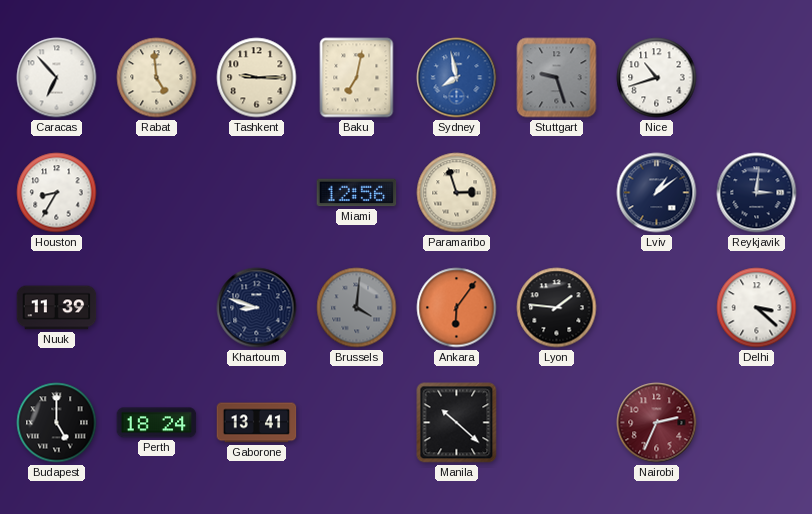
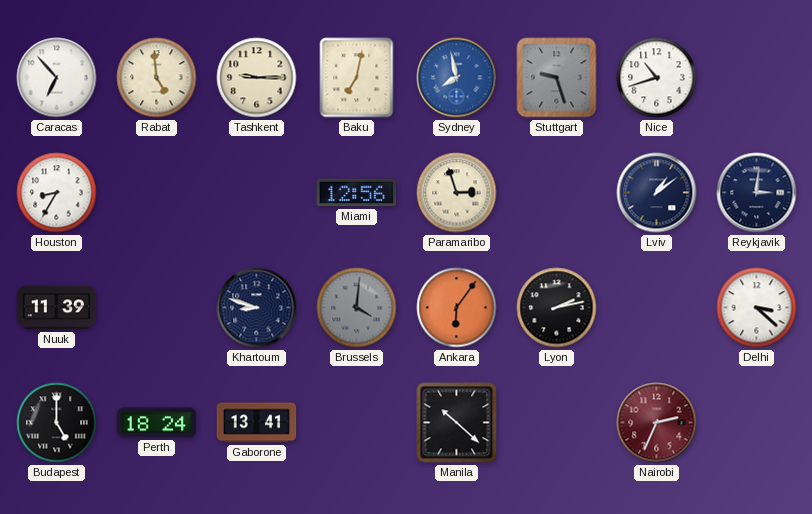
Lyon: 1:46 -> 2:13 (557, 308)
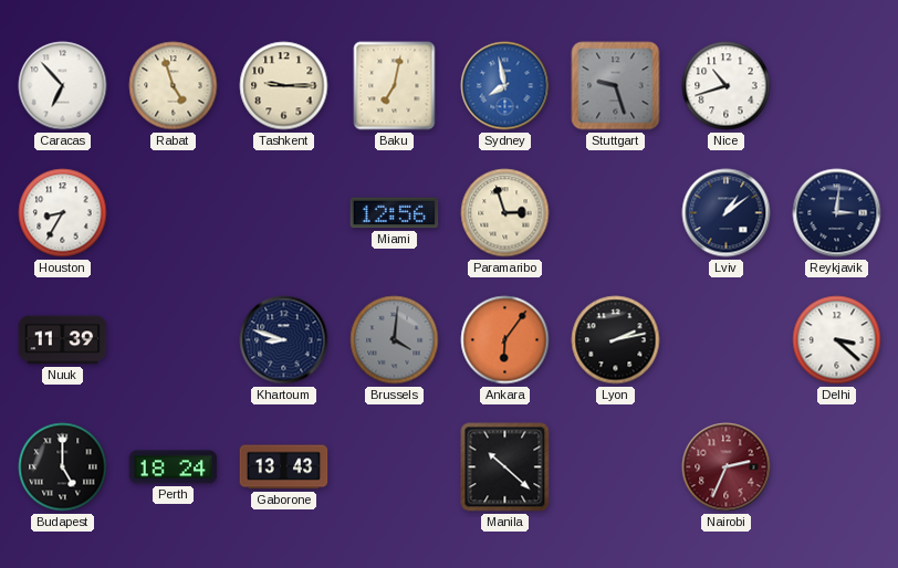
Rabat: 4:59 -> 4:57 (174, 86)
Gaborone: 13:41 -> 13:43 (284, 467)
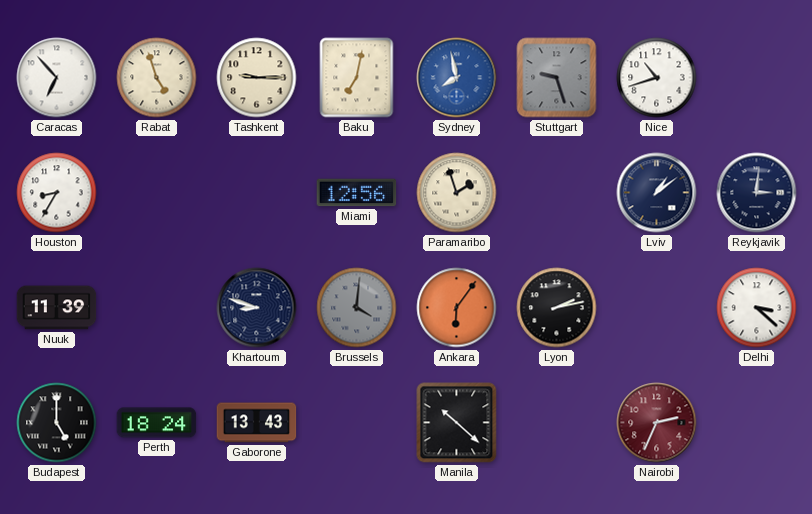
Paramaribo: 2:57 -> 1:57 (457, 193)
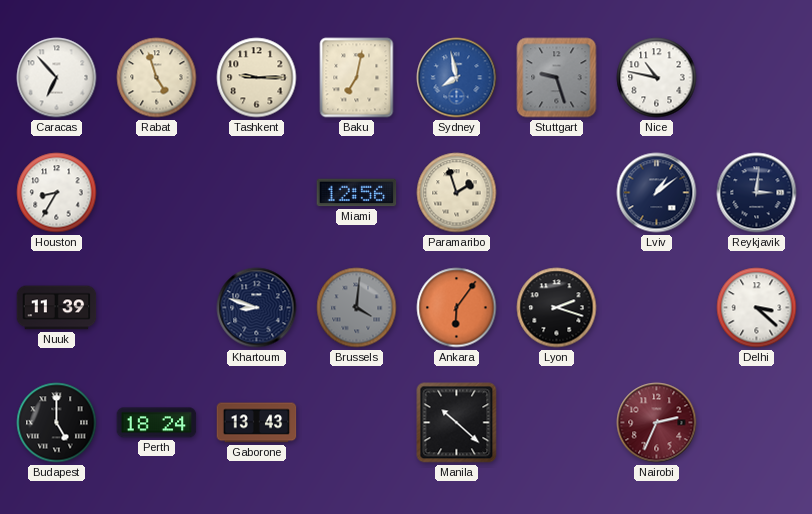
Nice: 10:42 -> 10:47 (657, 78)
Lyon: 2:13 -> 2:18 (557, 308)
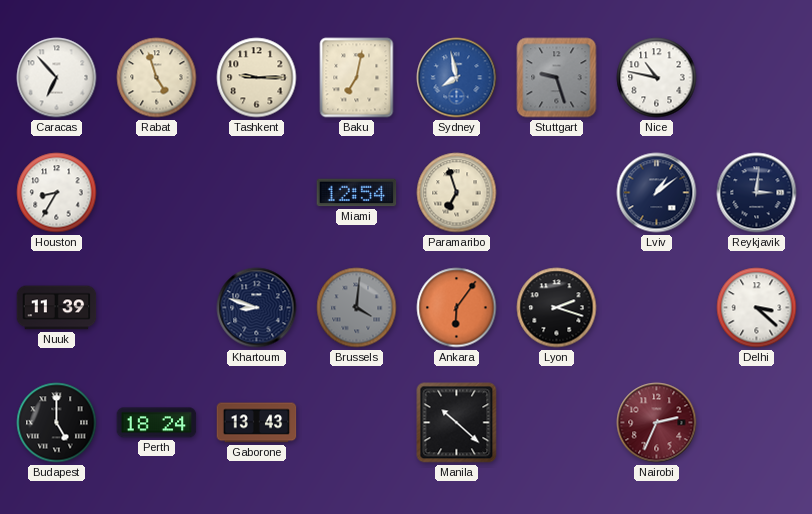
Miami: 12:56 -> 12:54 (357, 193)
Paramaribo: 1:57 -> 6:57 (457, 193)
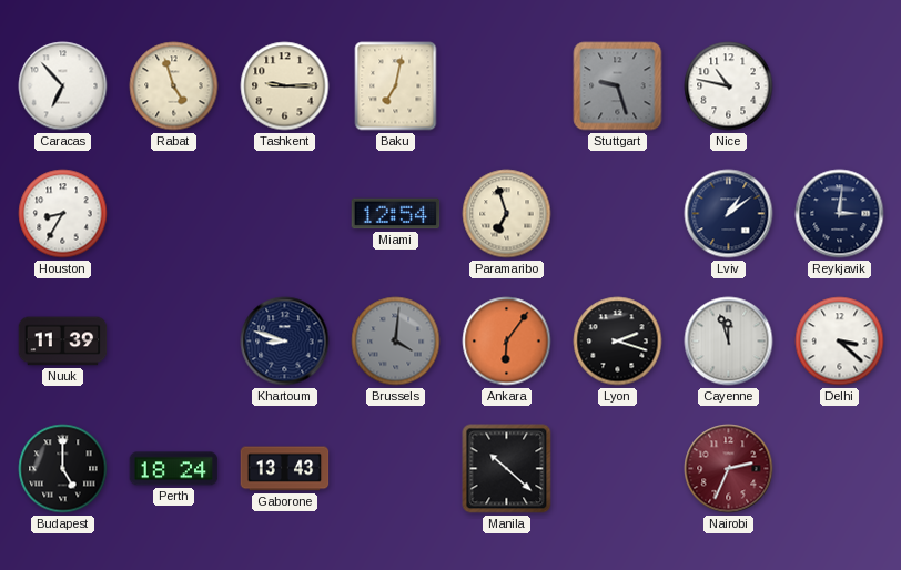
Sydney: 7:58 -> none (457, 78)
Cayenne: none -> 11:57 (729, 342)
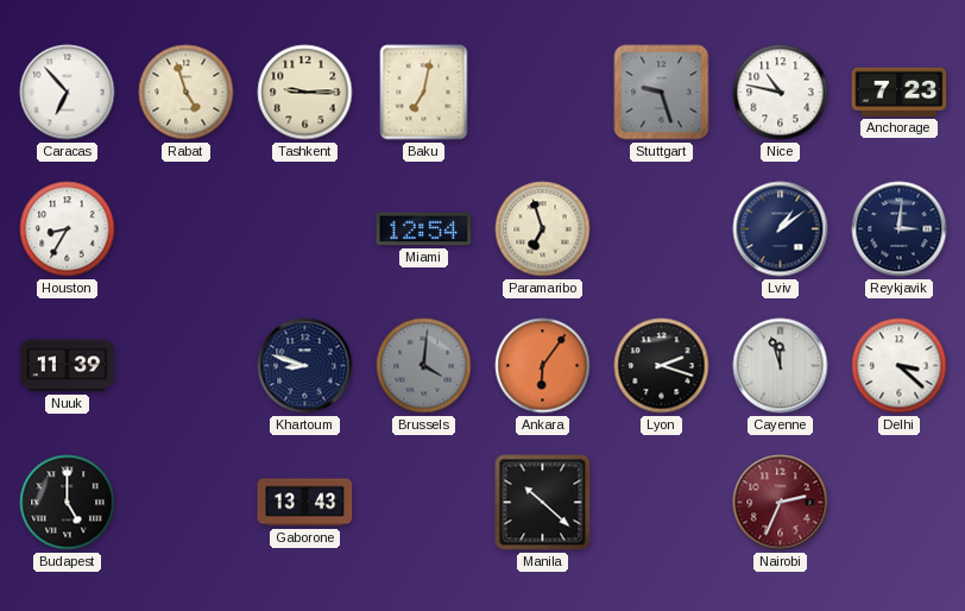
Anchorage: none -> 7:23 (900, 92)
Perth: 18:24 -> none (174, 469)
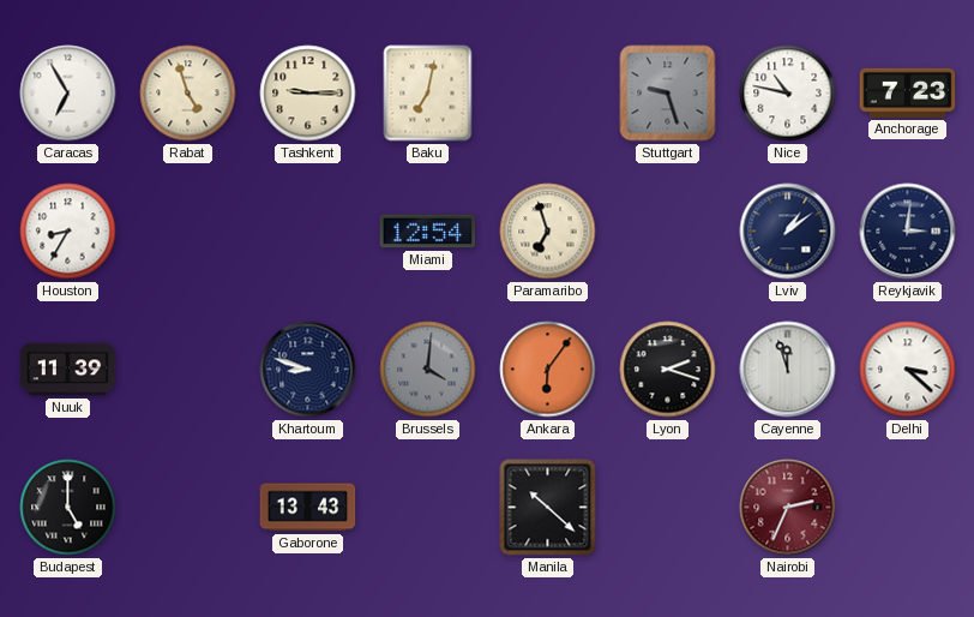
Caracas: 6:53 -> 6:55 (68, 94)
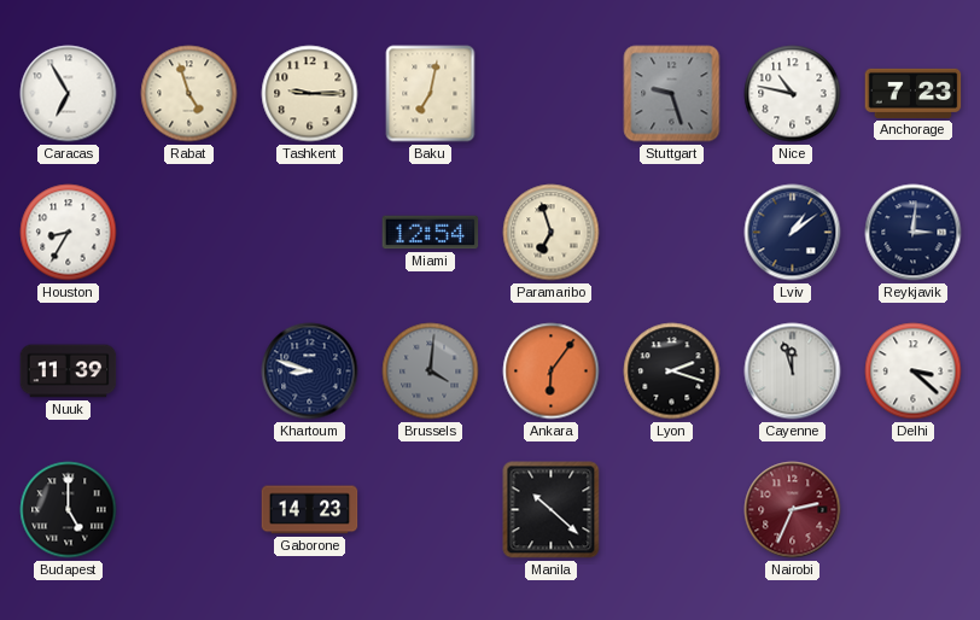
Gaborone: 13:43 -> 14:23 (310, 510)
